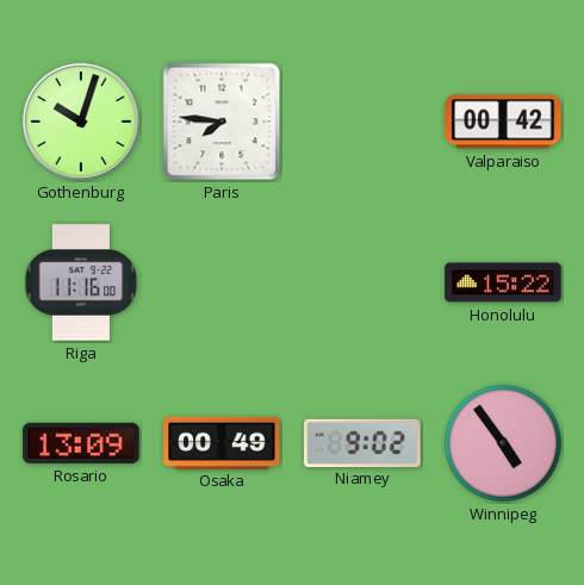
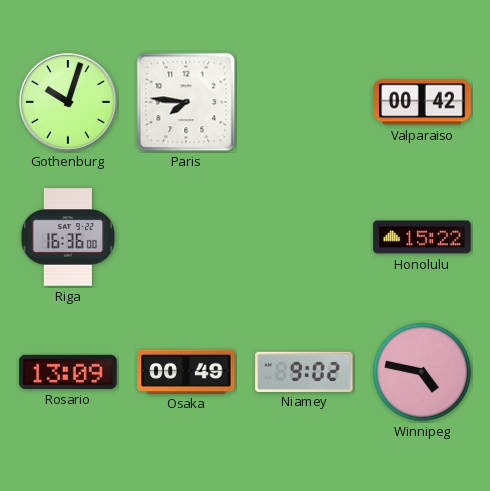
Riga: 11:16 -> 16:36 (68, 237)
Winnipeg: 4:54 -> 4:47 (422, 372)
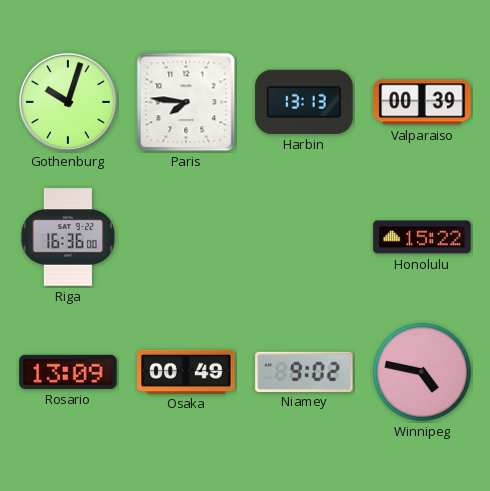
Harbin: none -> 13:13 (304, 102)
Valparaiso: 00:42 -> 00:39 (422, 102)
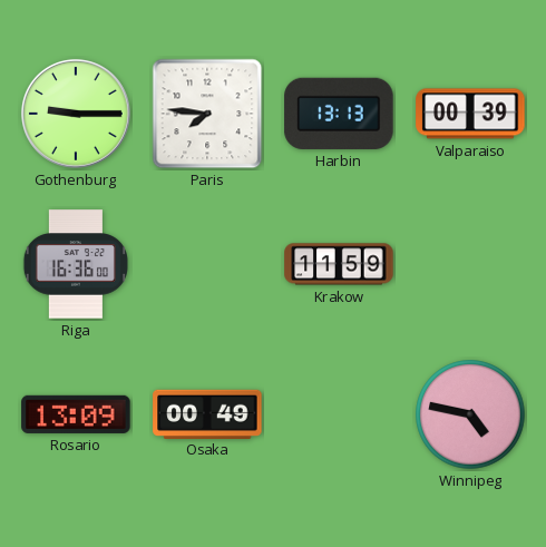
Gothenburg: 10:03 -> 9:15 (76, 114)
Krakow: none -> 11:59 (339, 264)
Honolulu: 15:22 -> none (422, 237)
Niamey: 9:02 -> none (304, 371)
